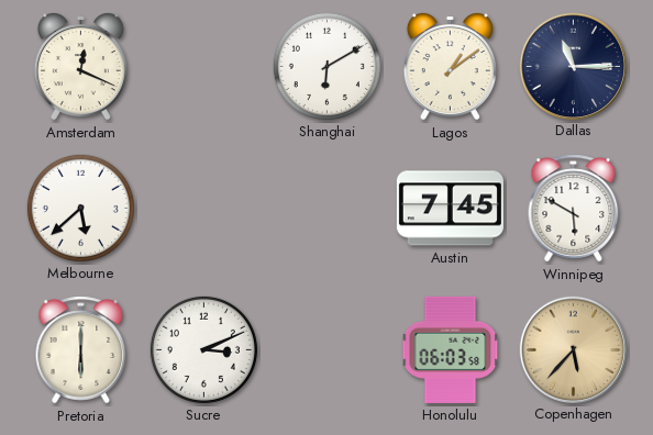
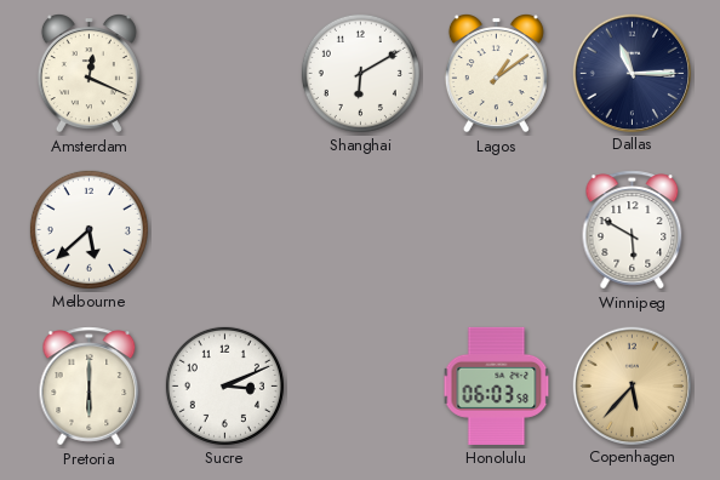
Austin: 7:45 -> none (450, 209)
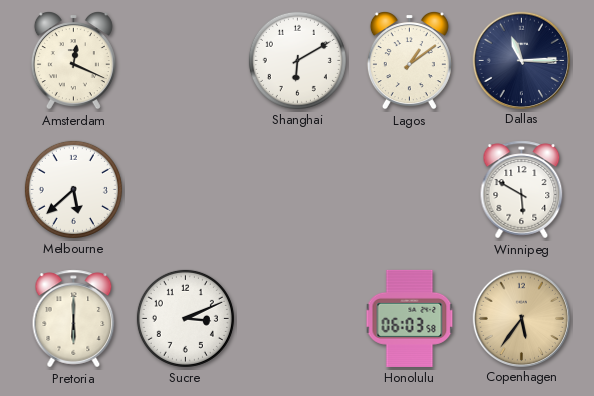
Copenhagen: 5:37 -> 5:36 (521, 318)
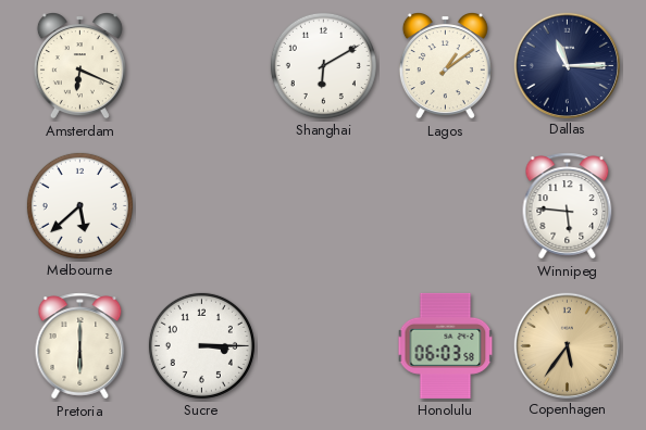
Amsterdam: 12:19 -> 6:19 (79, 66)
Winnipeg: 5:50 -> 5:46 (568, 206)
Sucre: 3:11 -> 3:15 (201, 345)
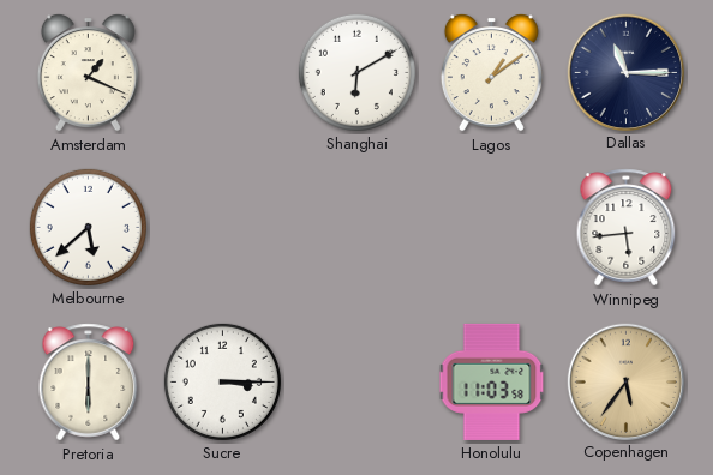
Amsterdam: 6:19 -> 1:19 (88, 73)
Winnipeg: 5:46 -> 5:44 (627, 228)
Honolulu: 06:03 -> 11:03 (492, 381)
